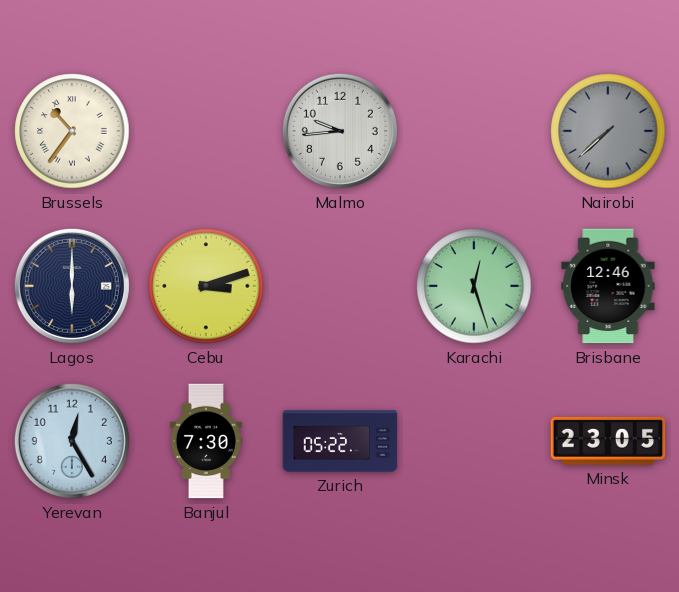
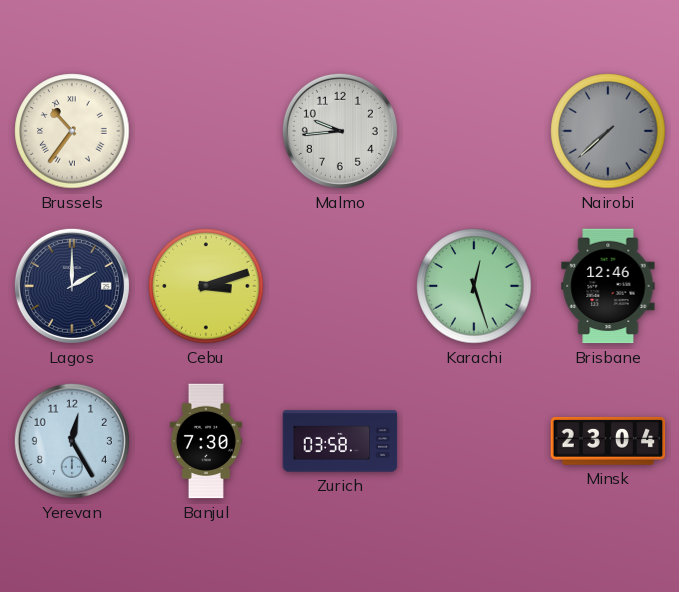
Lagos: 6:00 -> 2:00 (72, 286)
Zurich: 05:22 -> 03:58 (340, 441)
Minsk: 23:05 -> 23:04 (608, 441)
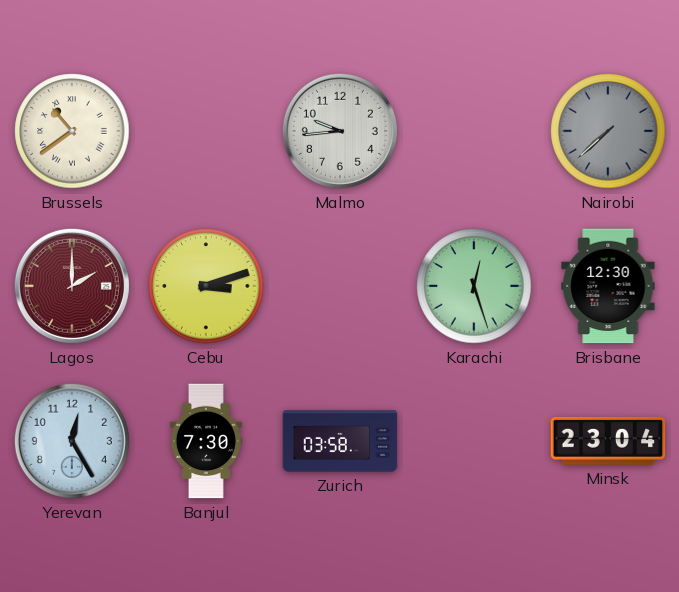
Brussels: 10:36 -> 10:39 (72, 131)
Lagos dial: navy -> burgundy (72, 286)
Brisbane: 12:46 -> 12:30 (608, 286)
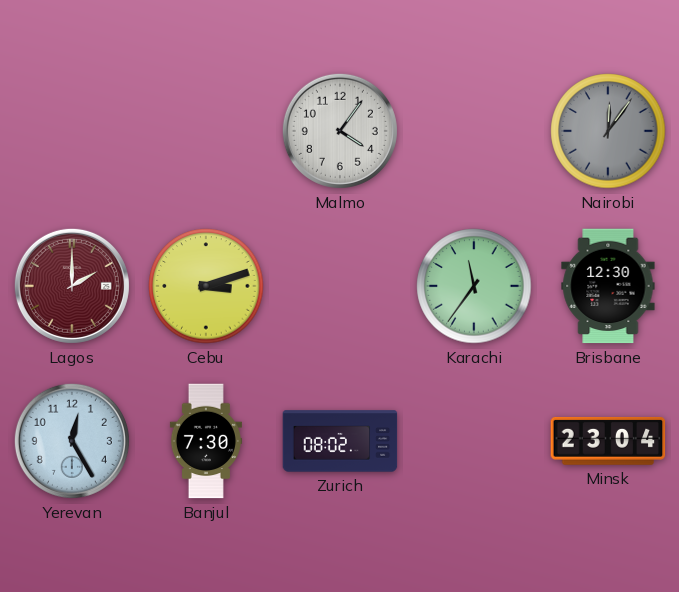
Brussels: 10:39 -> none (72, 131)
Malmo: 9:44 -> 4:06 (340, 131)
Nairobi: 7:38 -> 12:06 (608, 131)
Karachi: 12:27 -> 11:36 (474, 286)
Zurich: 03:58 -> 08:02 (340, 441)
